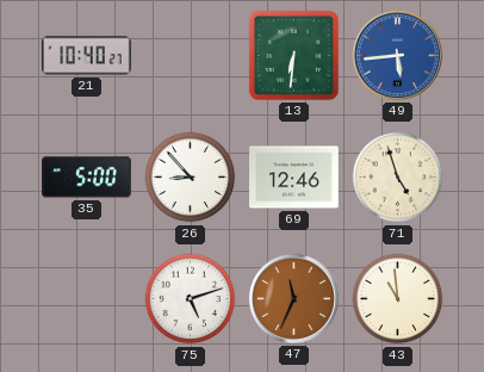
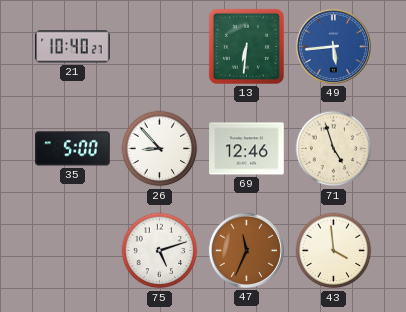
43: 10:59 -> 3:59 (334, 251)
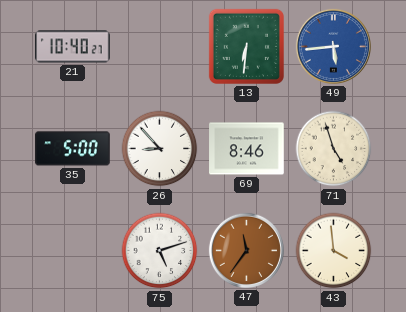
69: 12:46 -> 8:46 (247, 149)
47: 11:34 -> 11:36 (246, 250)
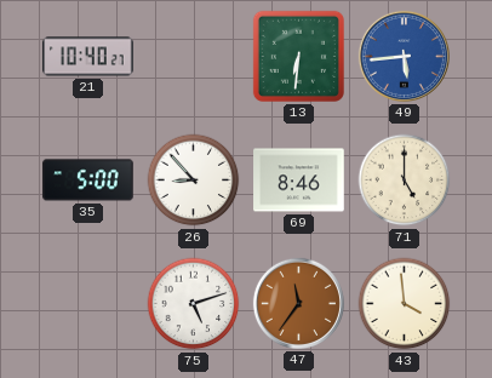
71: 4:57 -> 5:00 (405, 181)
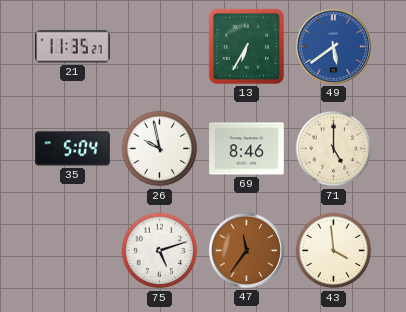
21: 10:40 -> 11:35 (73, 47)
13: 6:31 -> 6:35 (246, 46)
49: 5:44 -> 5:39 (333, 46)
35: 5:00 -> 5:04 (73, 149)
26: 8:53 -> 9:58 (160, 149)
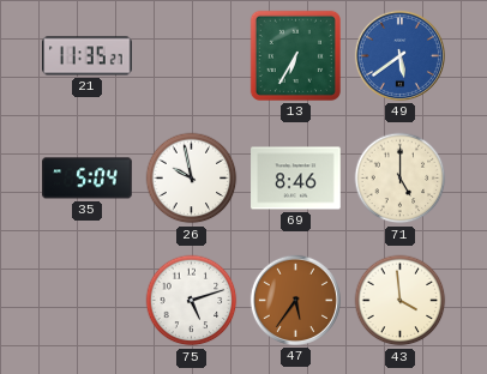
47: 11:36 -> 5:36 (295, 300)
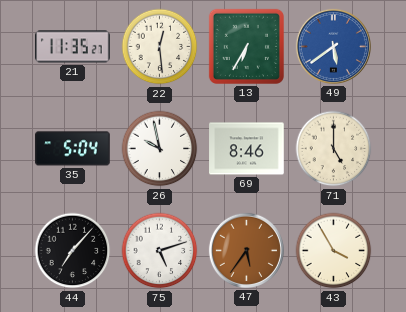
22: none -> 12:29 (160, 47)
44: none -> 7:07 (73, 251)
43: 3:59 -> 3:55 (334, 251)
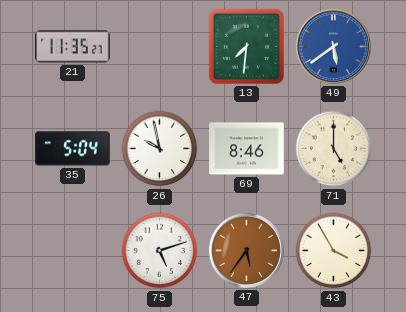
22: 12:29 -> none (160, 47)
13: 6:35 -> 7:31 (246, 46)
44: 7:07 -> none (73, 251)
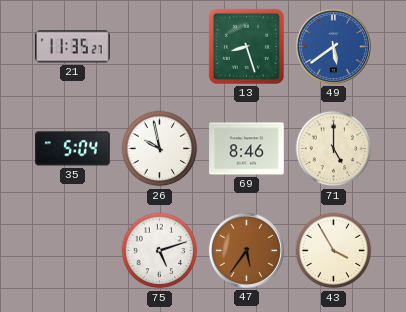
13: 7:31 -> 8:27 (246, 46)
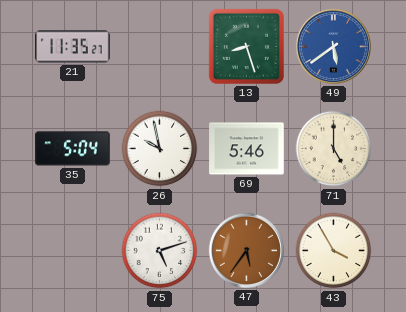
69: 8:46 -> 5:46 (247, 149)
